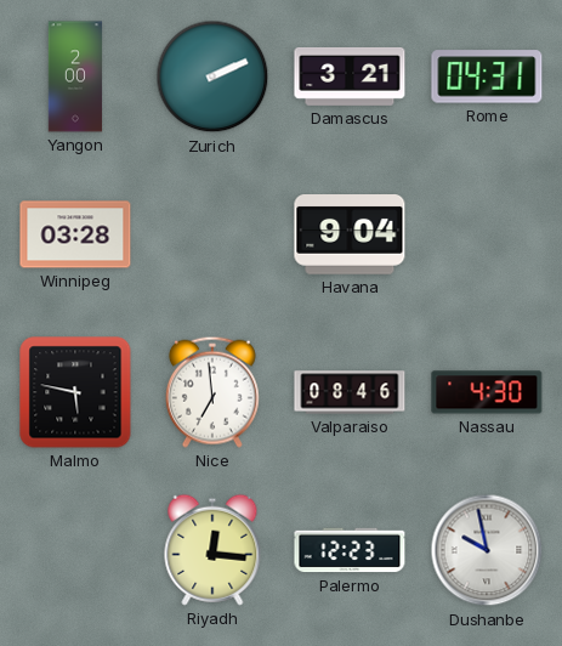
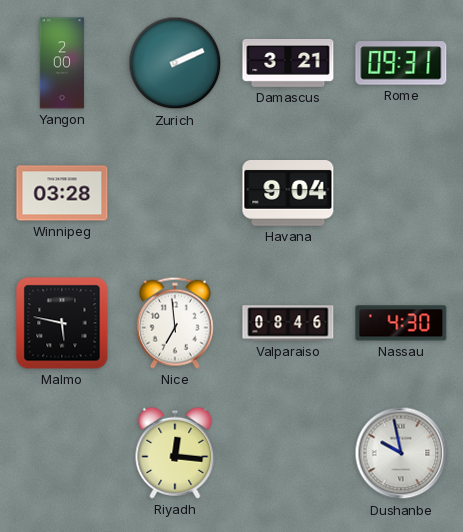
Rome: 04:31 -> 09:31 (401, 63)
Palermo: 12:23 -> none (350, 550)
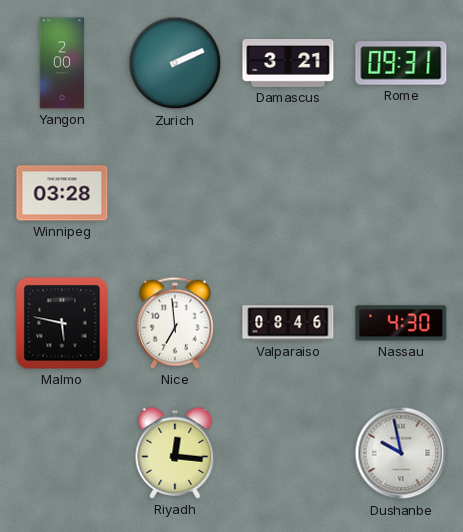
Havana: 9:04 -> none (288, 194)
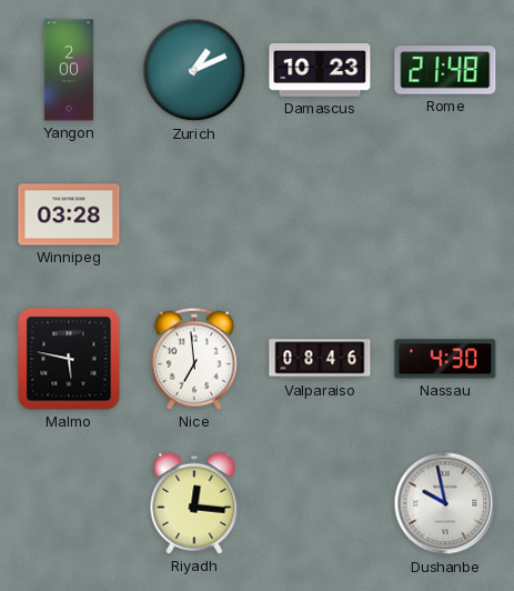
Zurich: 2:11 -> 1:11 (194, 70)
Damascus: 3:21 -> 10:23 (320, 70)
Rome: 09:31 -> 21:48 (445, 70)
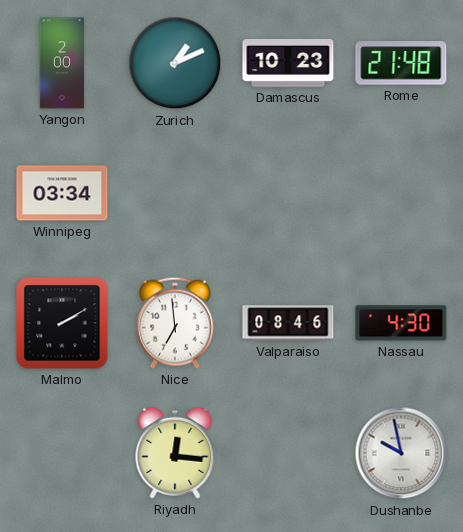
Winnipeg: 03:28 -> 03:34 (62, 193)
Malmo: 5:47 -> 2:10 (62, 323)
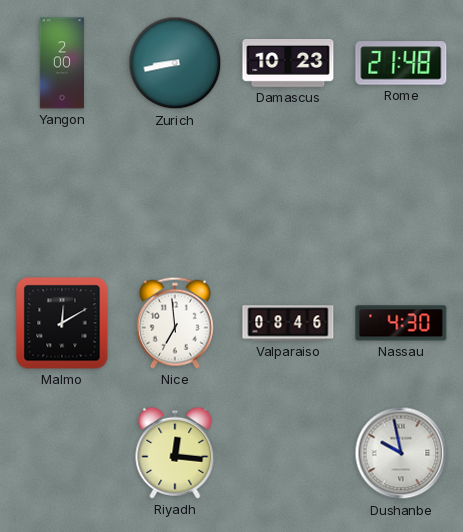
Zurich: 1:11 -> 8:43 (175, 63)
Winnipeg: 03:34 -> none (62, 193)
Malmo: 2:10 -> 12:10 (62, 323)
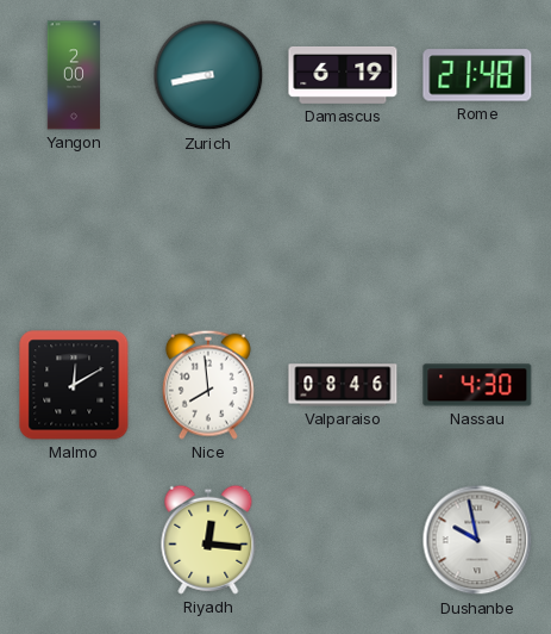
Damascus: 10:23 -> 6:19 (343, 75)
Nice: 6:59 -> 7:59 (208, 385)
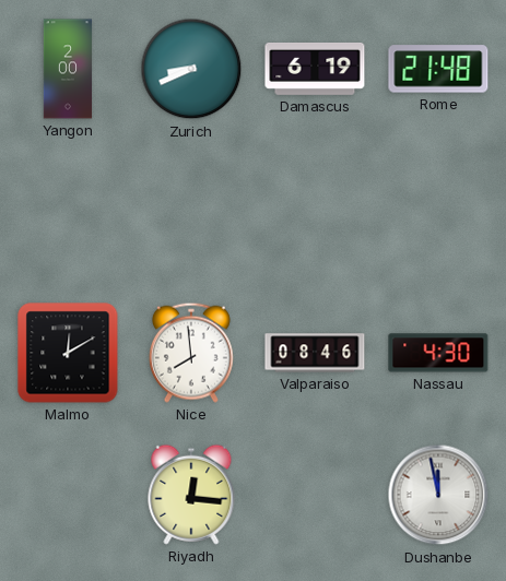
Zurich: 8:43 -> 8:41 (191, 69)
Dushanbe: 9:58 -> 11:58 (438, 495)
